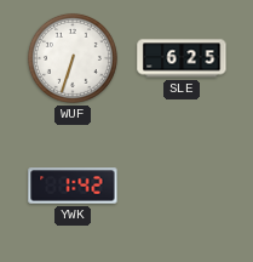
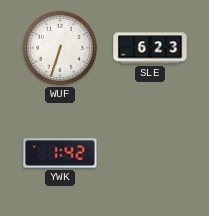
SLE: 6:25 -> 6:23 (150, 48)
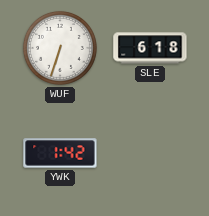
SLE: 6:23 -> 6:18 (150, 48)
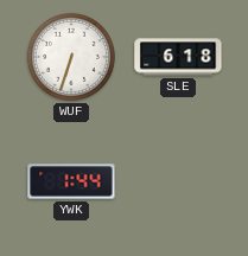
YWK: 1:42 -> 1:44 (71, 181)
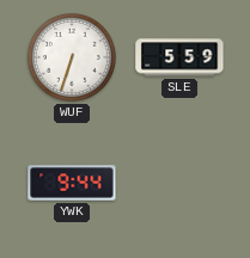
SLE: 6:18 -> 5:59 (179, 57)
YWK: 1:44 -> 9:44 (72, 183)
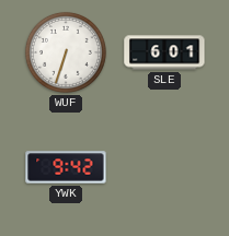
SLE: 5:59 -> 6:01 (164, 52)
YWK: 9:44 -> 9:42 (66, 167)
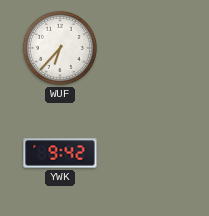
WUF: 6:33 -> 6:37 (60, 48)
SLE: 6:01 -> none (164, 52)
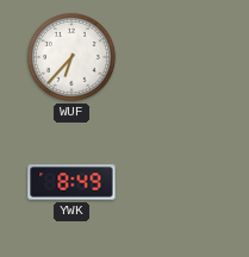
YWK: 9:42 -> 8:49 (71, 182)
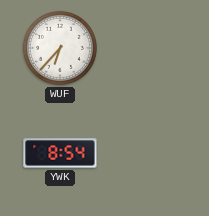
YWK: 8:49 -> 8:54 (60, 153)
